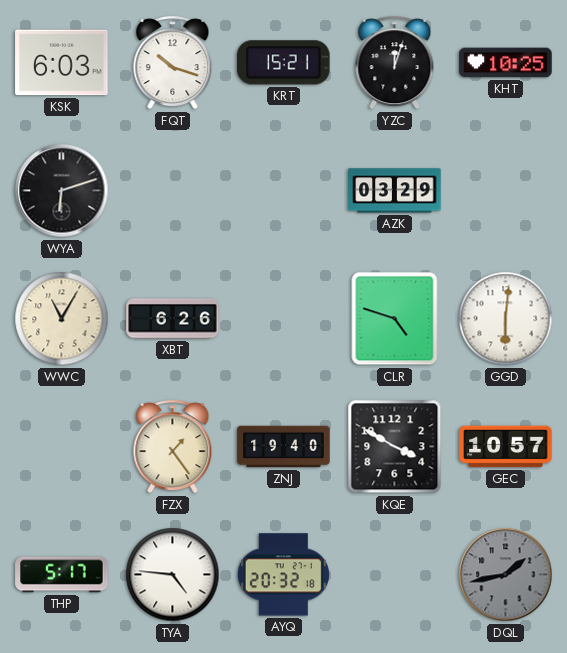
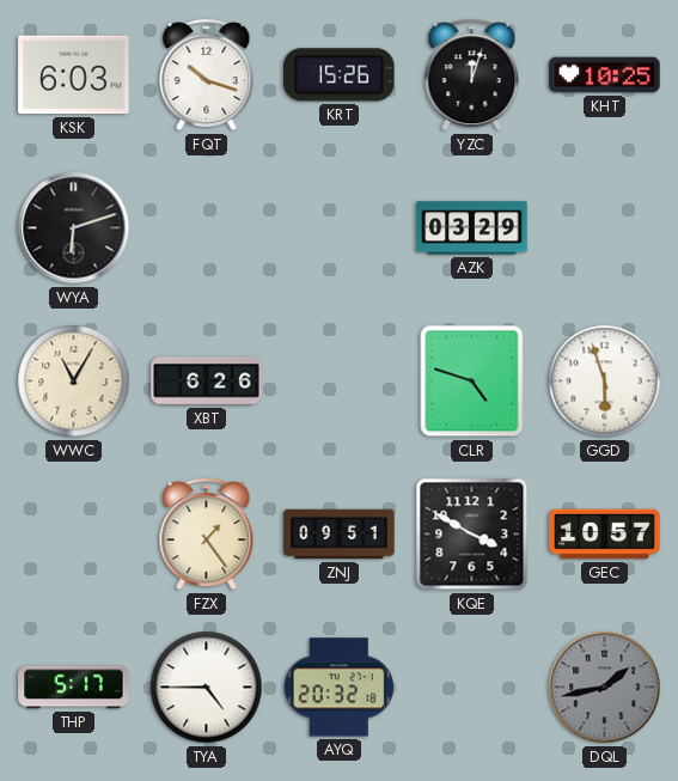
KRT: 15:21 -> 15:26 (340, 75)
GGD: 6:01 -> 5:57 (605, 382)
ZNJ: 19:40 -> 09:51 (340, 535)
TYA: 4:46 -> 4:45 (207, 688)
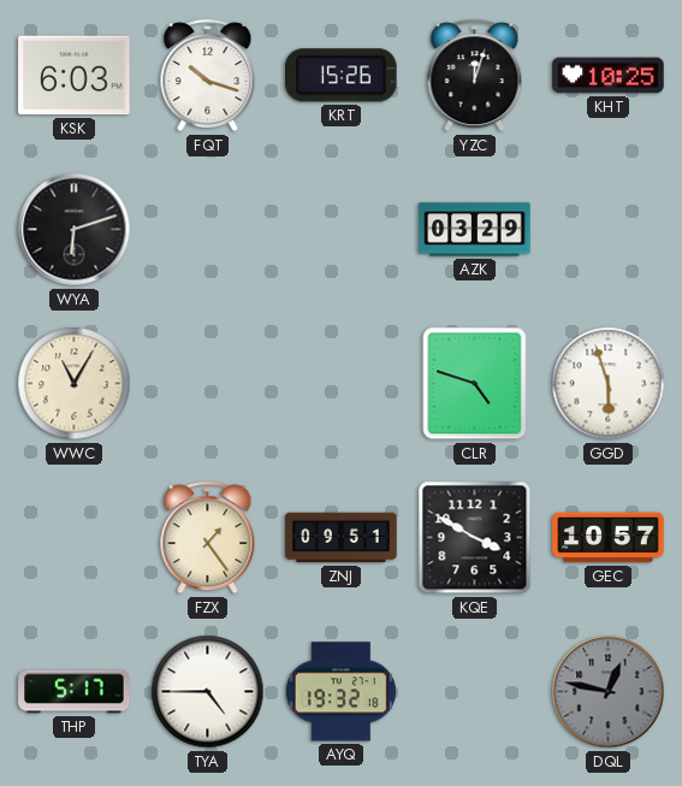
XBT: 6:26 -> none (207, 382)
AYQ: 20:32 -> 19:32 (340, 692)
DQL: 1:43 -> 12:47 (609, 692)
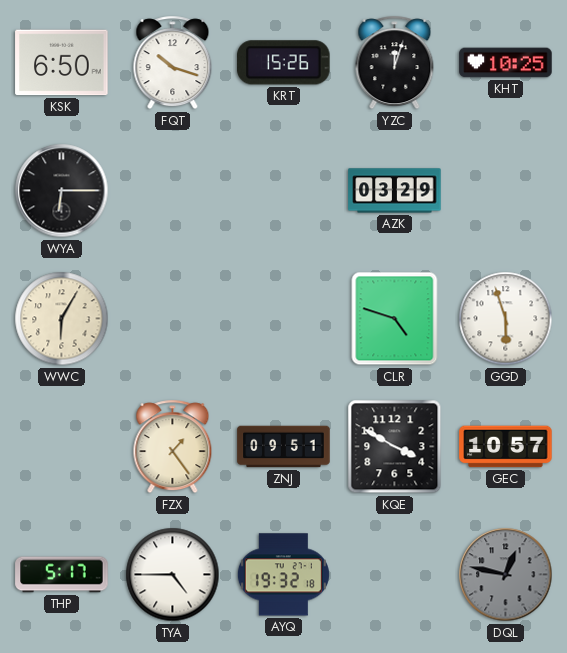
KSK: 6:03 -> 6:50 (62, 63)
WYA: 6:12 -> 6:15 (62, 191)
WWC: 11:05 -> 6:05 (62, 319)
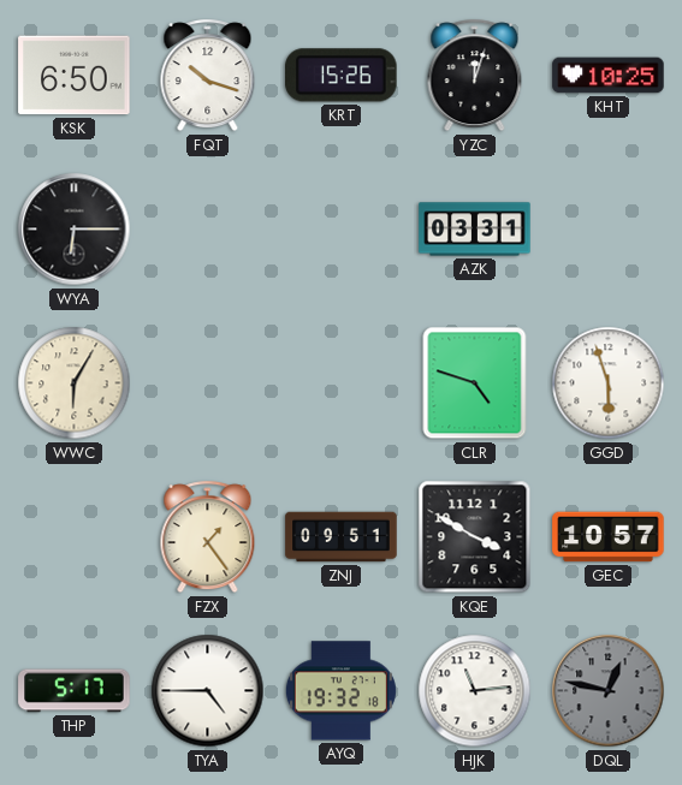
AZK: 03:29 -> 03:31 (475, 230)
HJK: none -> 11:14 (475, 691)
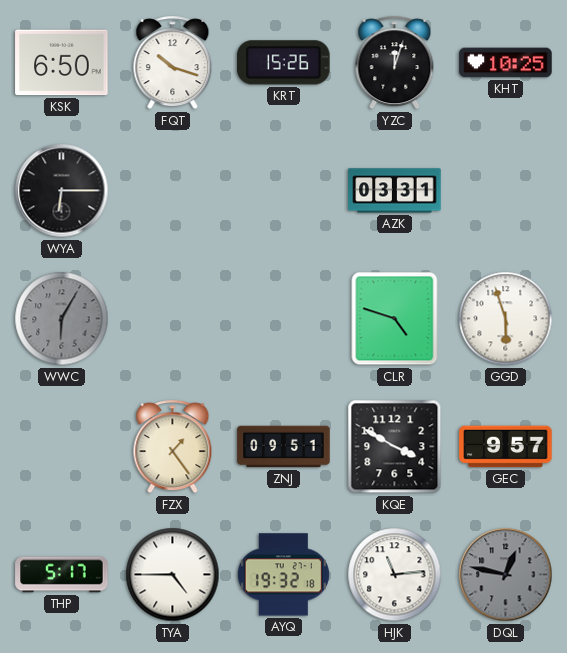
WWC dial: cream -> grey (62, 319)
GEC: 10:57 -> 9:57 (506, 447)
